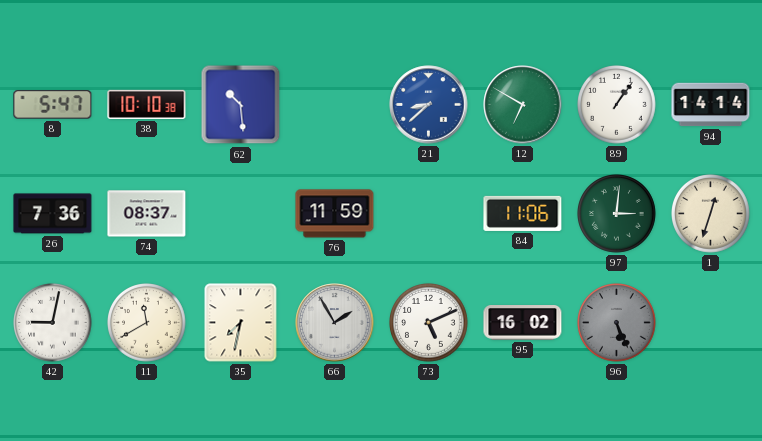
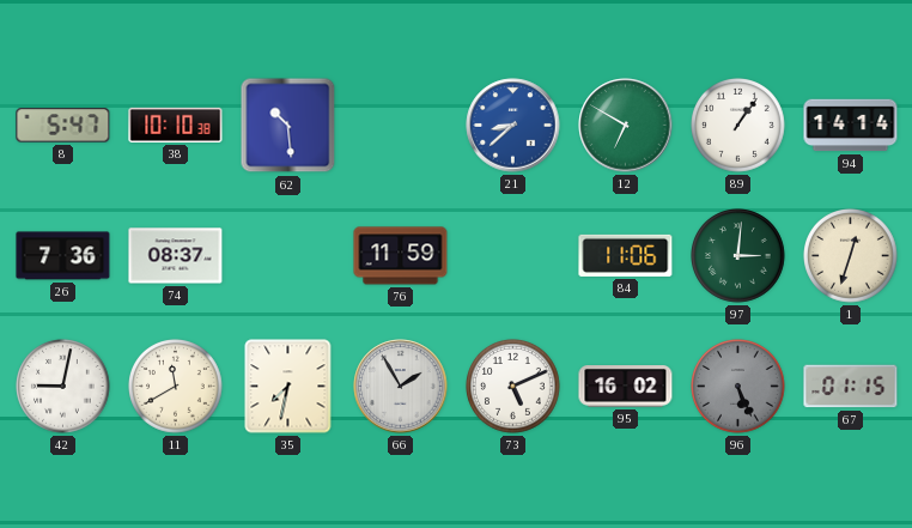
67: none -> 01:15 (851, 387)
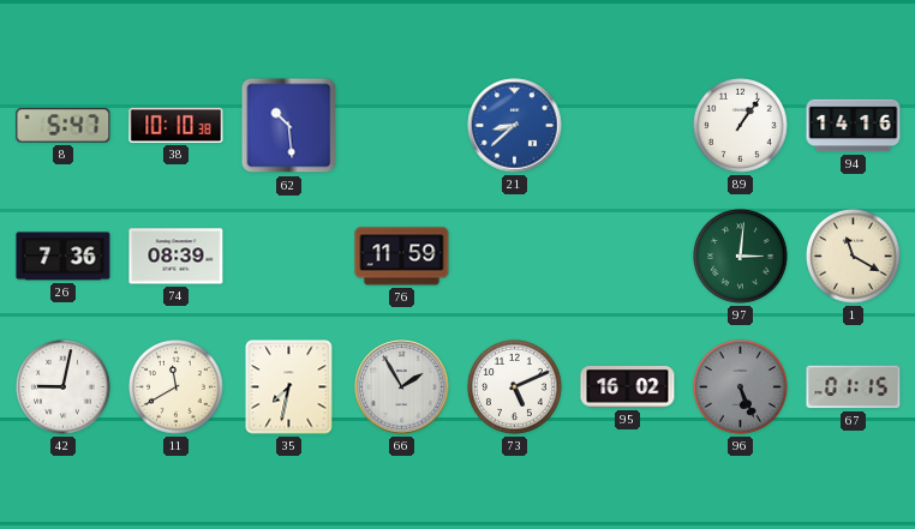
12: 6:50 -> none (626, 126)
94: 14:14 -> 14:16 (854, 126)
74: 08:37 -> 08:39 (177, 257)
84: 11:06 -> none (626, 255)
1: 12:33 -> 11:20 (854, 257)
